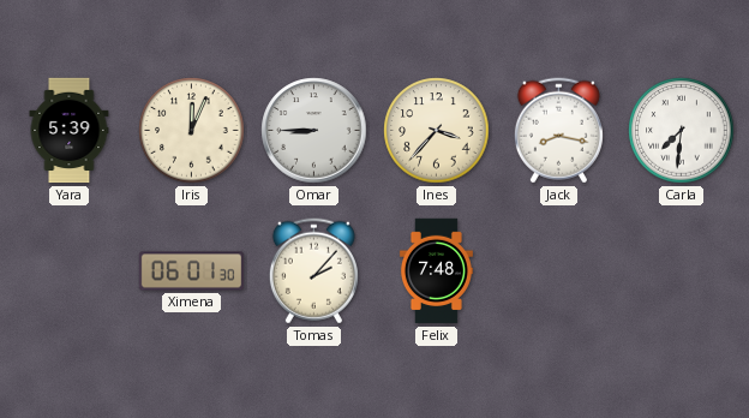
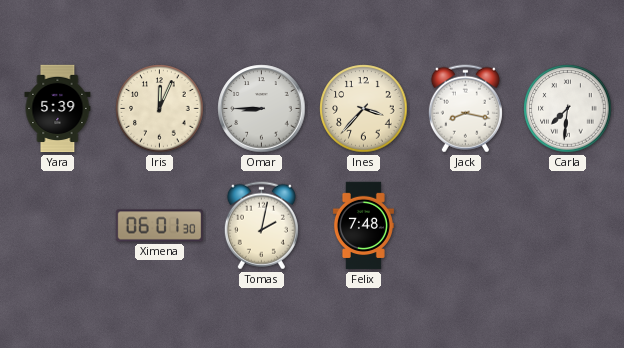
Tomas: 2:07 -> 2:02 (261, 226)
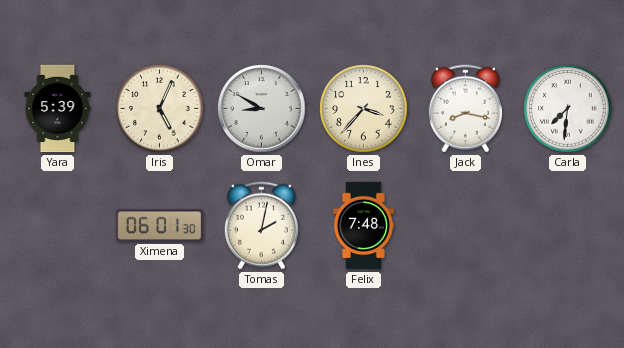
Iris: 12:04 -> 5:04 (160, 109)
Omar: 8:45 -> 8:50 (262, 109)
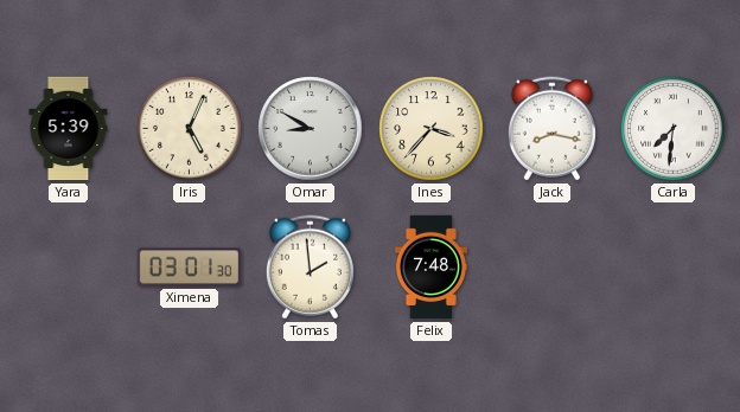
Ximena: 06:01 -> 03:01 (190, 268)
Tomas: 2:02 -> 1:59 (310, 268)
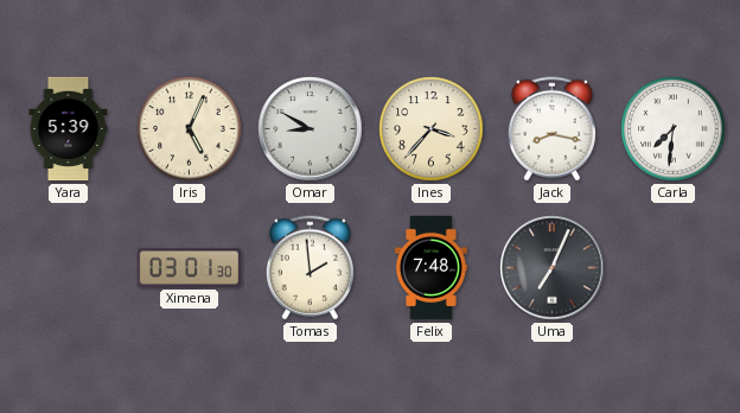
Uma: none -> 7:04 (553, 268)
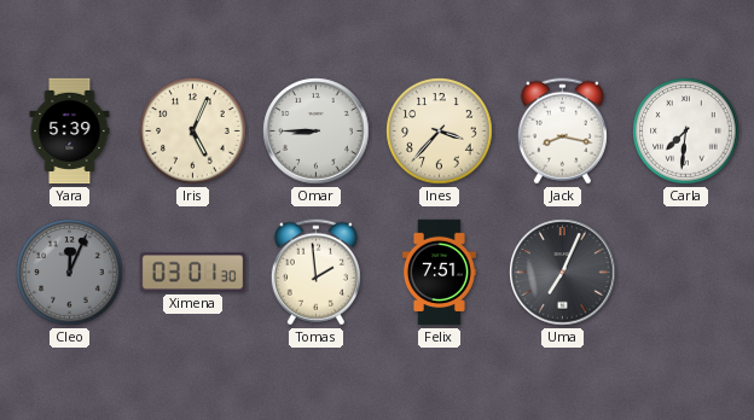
Omar: 8:50 -> 8:45 (317, 132)
Cleo: none -> 12:04 (70, 273)
Felix: 7:48 -> 7:51 (439, 273)
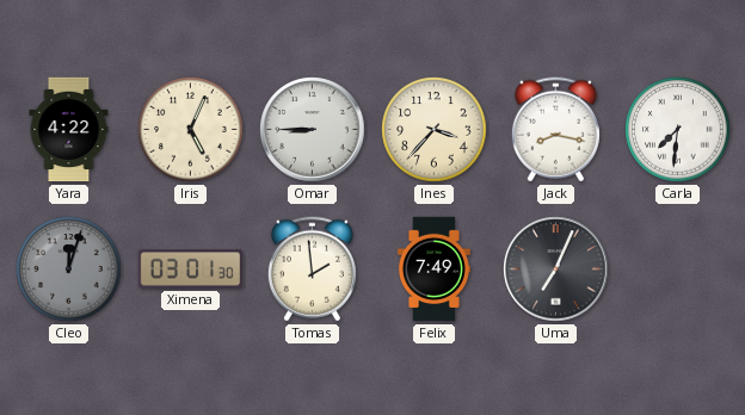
Yara: 5:39 -> 4:22 (69, 130)
Cleo: 12:04 -> 12:03 (69, 270)
Felix: 7:51 -> 7:49 (433, 270)
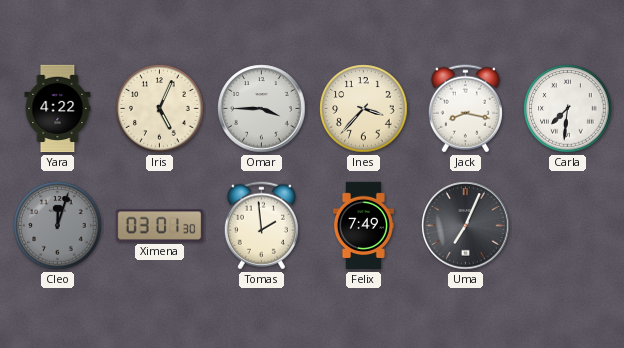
Omar: 8:45 -> 3:45 (262, 109)
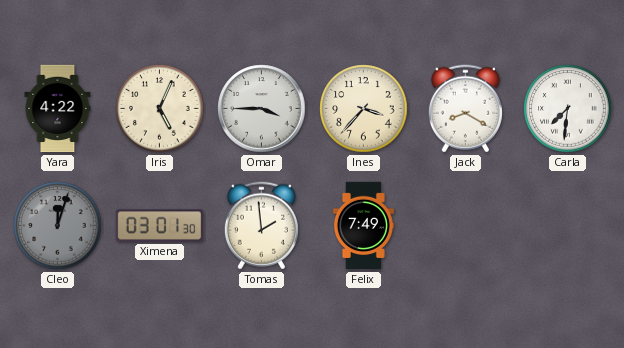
Jack: 8:17 -> 8:20 (465, 109)
Uma: 7:04 -> none (466, 226)
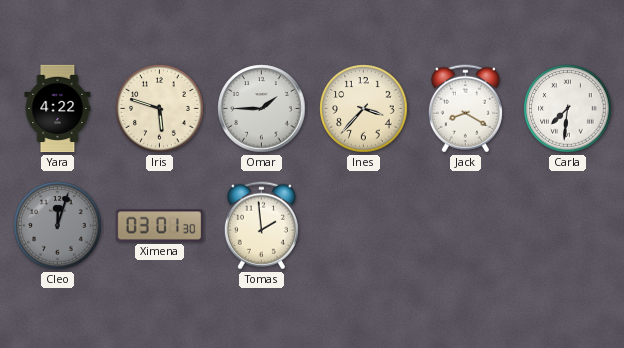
Iris: 5:04 -> 5:48 (160, 109)
Omar: 3:45 -> 1:45 (262, 109)
Felix: 7:49 -> none (363, 226)
